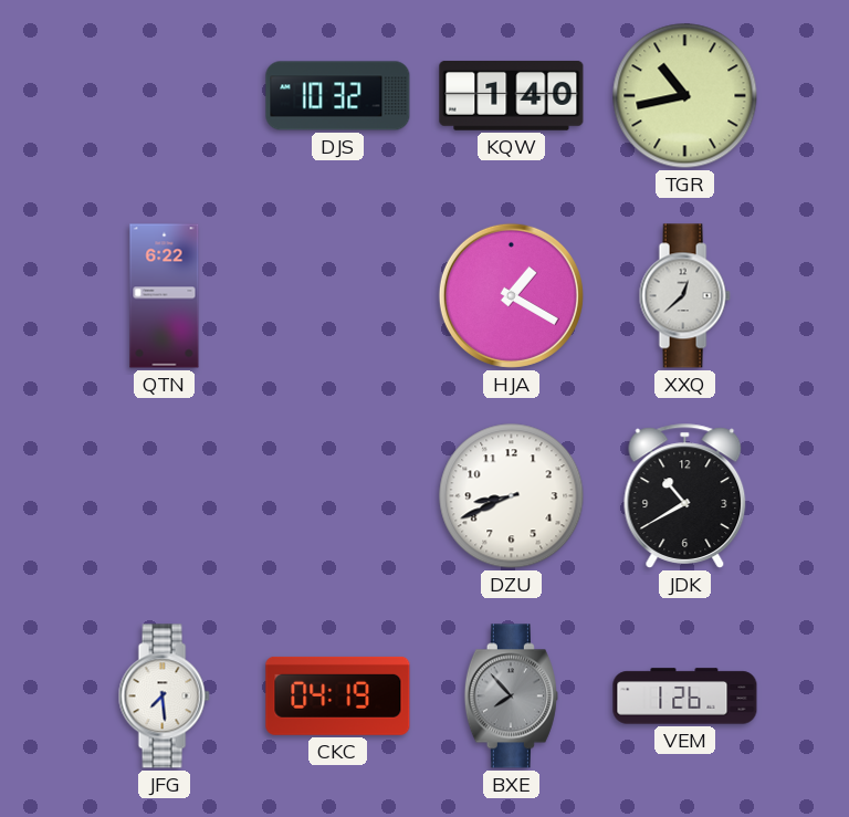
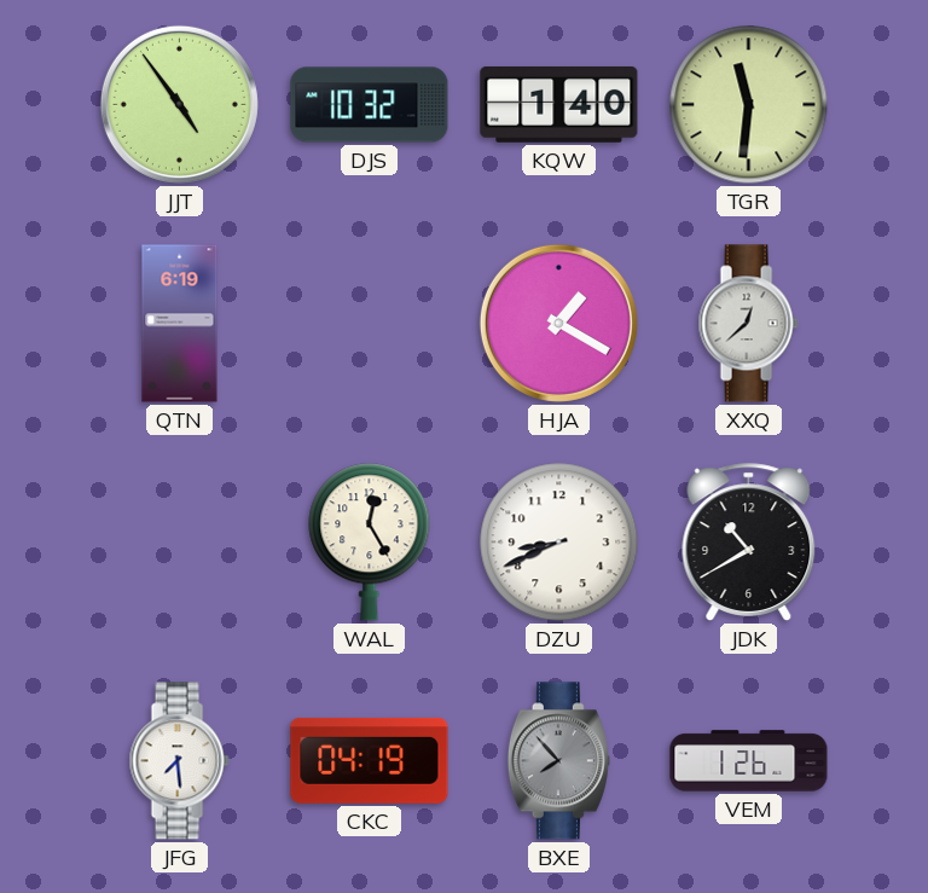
JJT: none -> 4:54 (179, 104)
TGR: 10:43 -> 11:31 (749, 105)
QTN: 6:22 -> 6:19 (180, 324)
WAL: none -> 12:25 (370, 543)
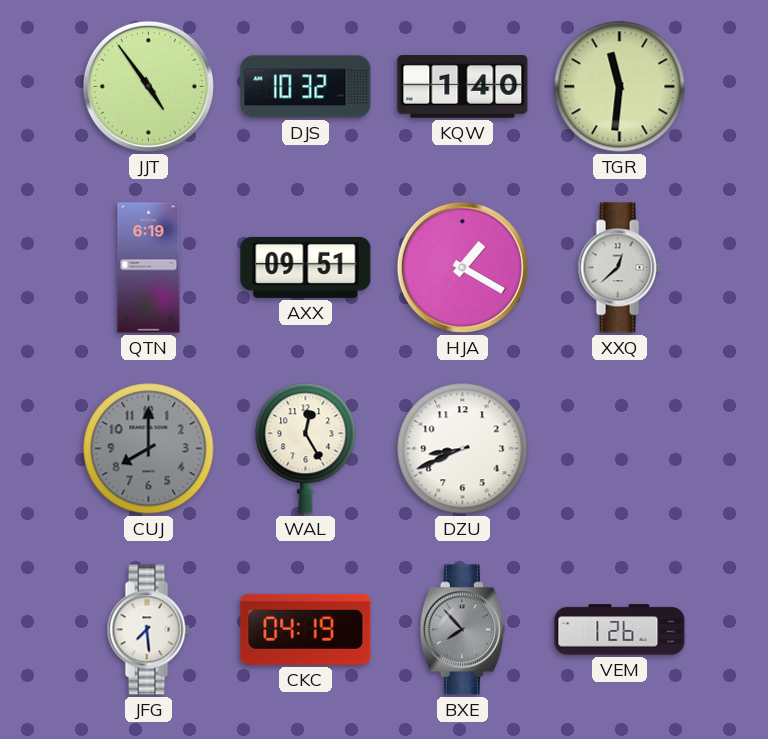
AXX: none -> 09:51 (306, 267)
CUJ: none -> 8:00 (149, 449)
JDK: 10:40 -> none (749, 543)
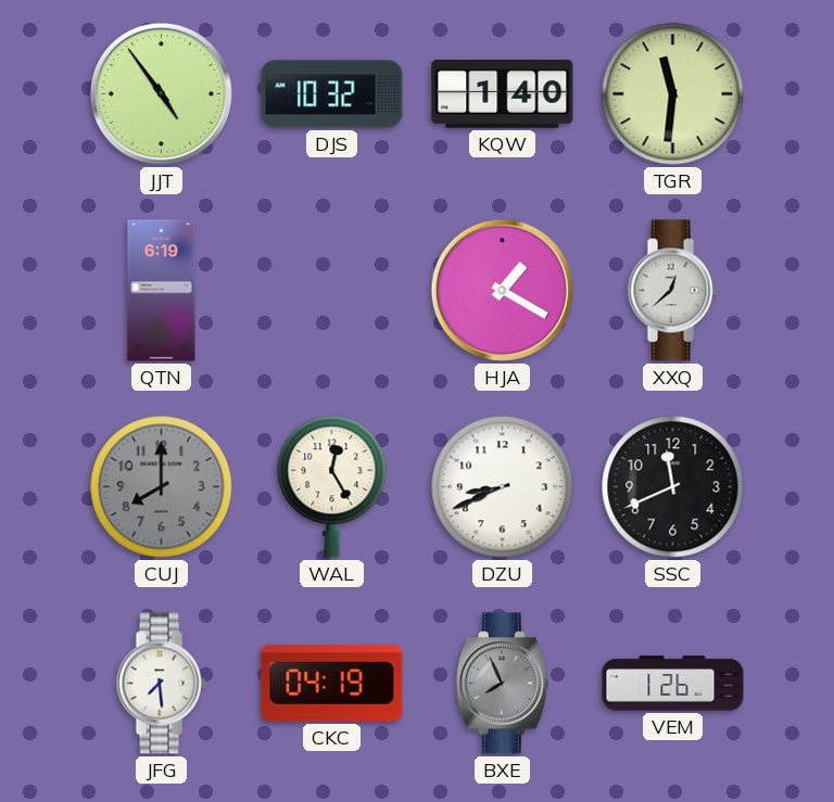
AXX: 09:51 -> none (306, 267)
SSC: none -> 11:41 (673, 487)
BXE: 7:53 -> 7:56 (502, 684)
